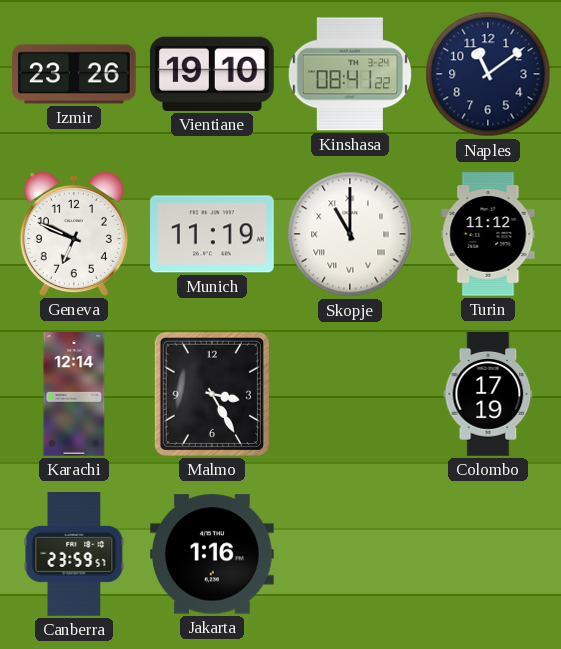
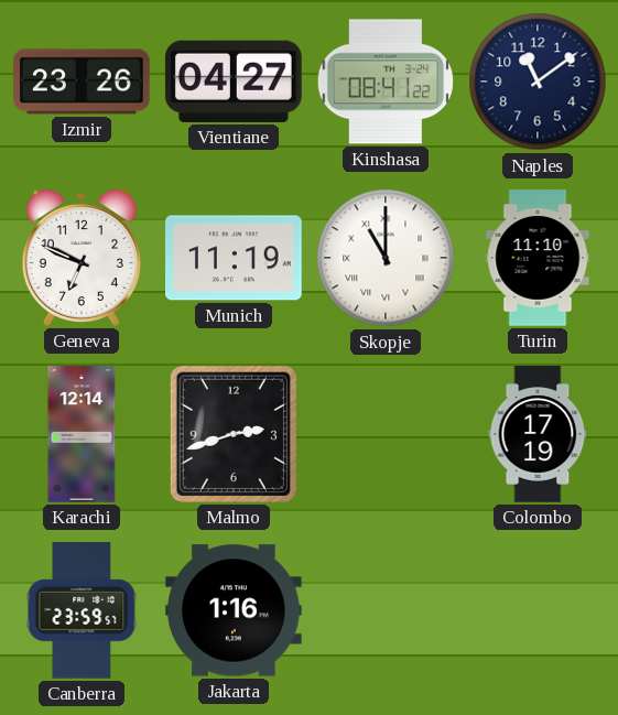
Vientiane: 19:10 -> 04:27 (234, 82)
Turin: 11:12 -> 11:10 (538, 258)
Malmo: 3:25 -> 2:42 (234, 434)
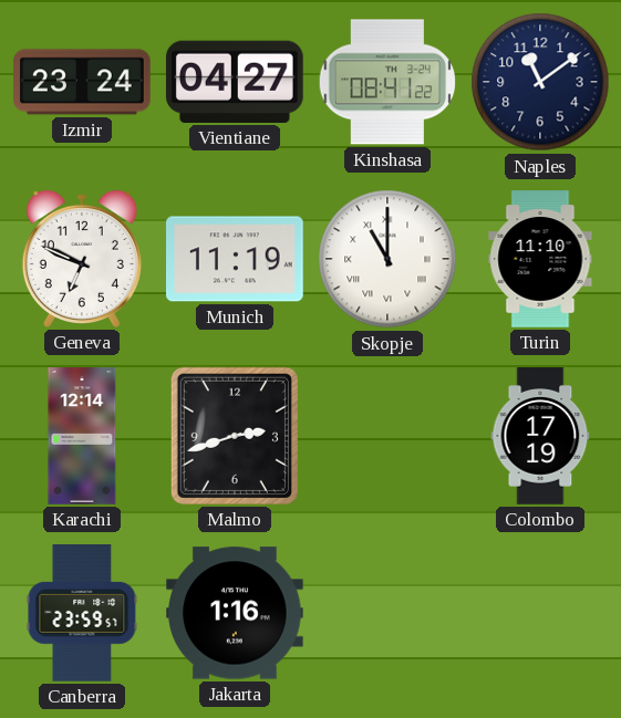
Izmir: 23:26 -> 23:24 (82, 82)
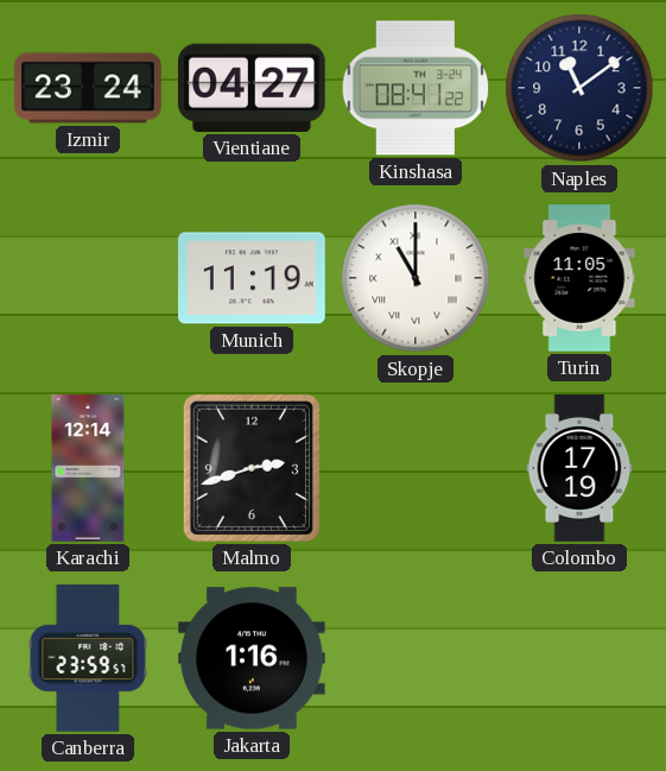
Geneva: 6:49 -> none (82, 259)
Turin: 11:10 -> 11:05 (579, 278)
